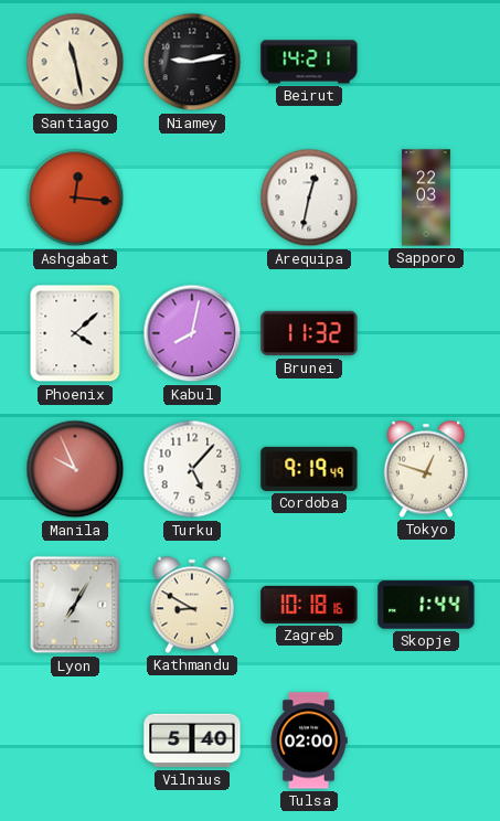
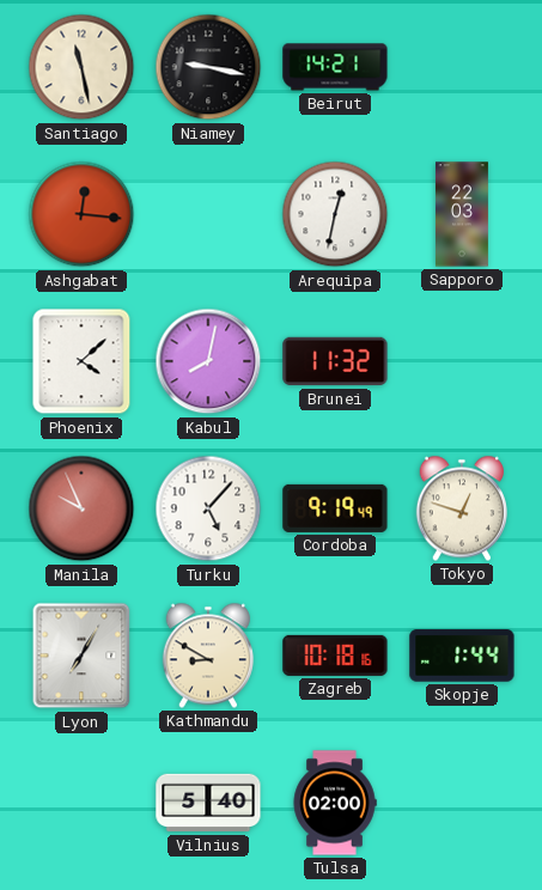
Niamey: 9:13 -> 9:17 (208, 67)
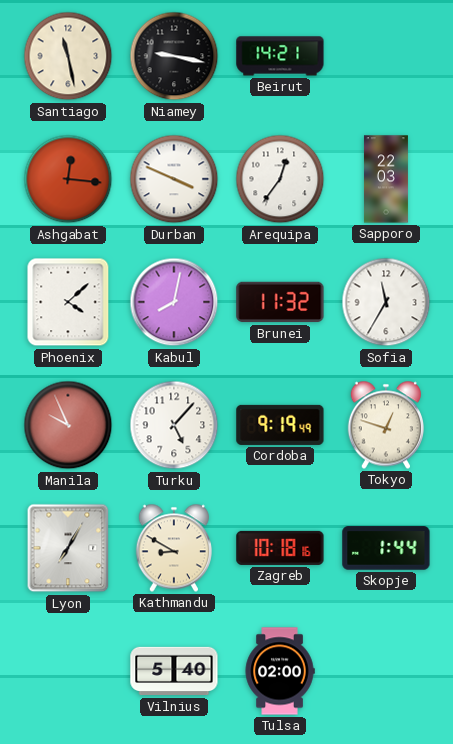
Durban: none -> 3:49 (174, 179)
Arequipa: 12:32 -> 12:36 (280, 179)
Sofia: none -> 11:35 (386, 302)
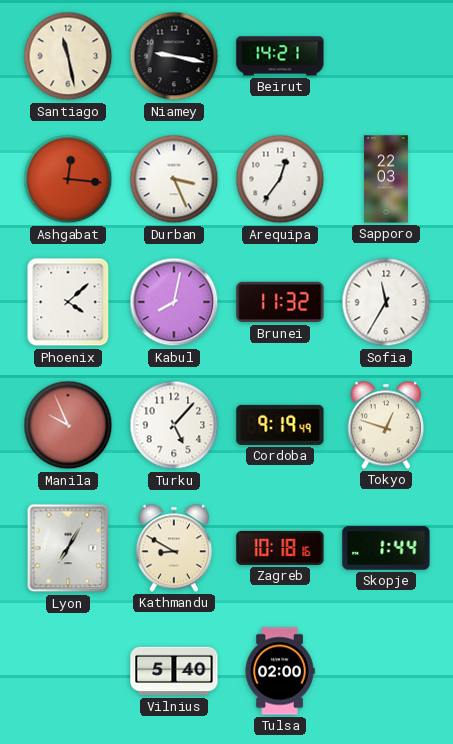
Durban: 3:49 -> 3:26 (174, 179)
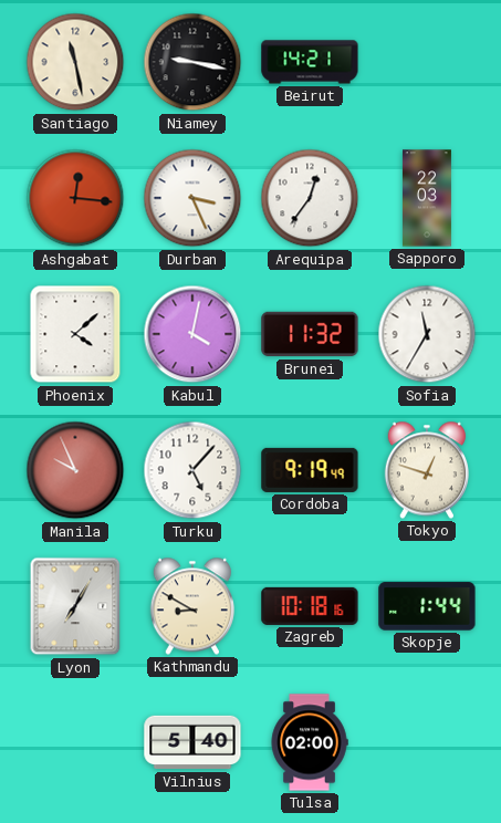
Kabul: 8:02 -> 4:02 (192, 334)
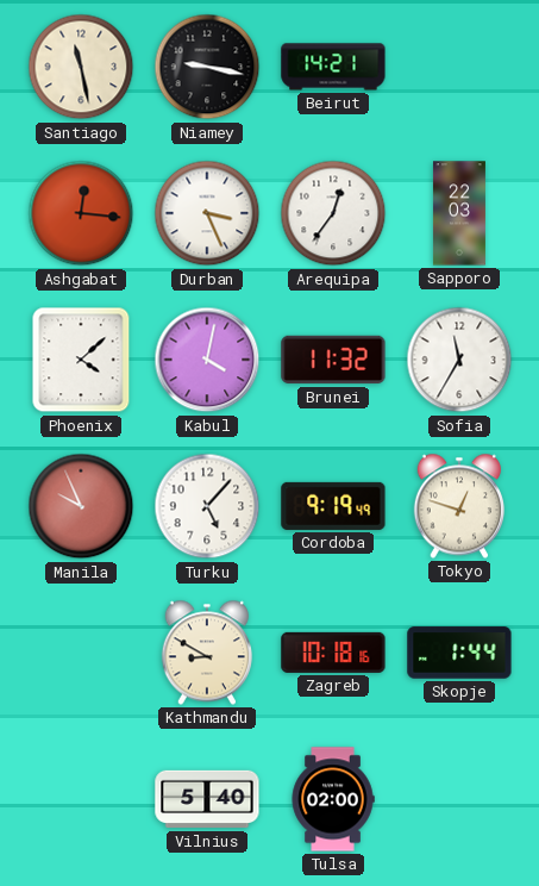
Lyon: 7:05 -> none (75, 606)
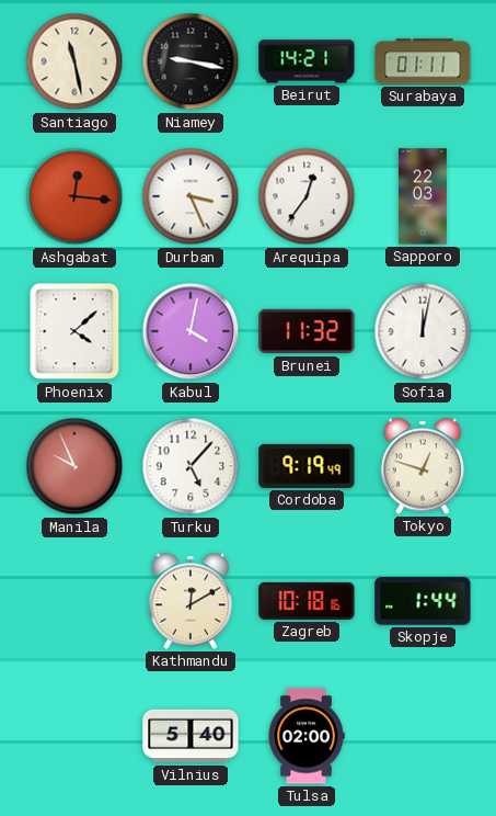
Surabaya: none -> 01:11 (423, 61)
Sofia: 11:35 -> 12:02 (423, 331)
Kathmandu: 8:50 -> 12:10 (189, 601)
